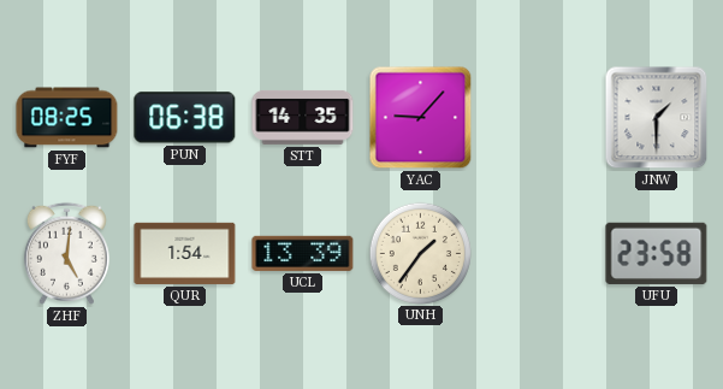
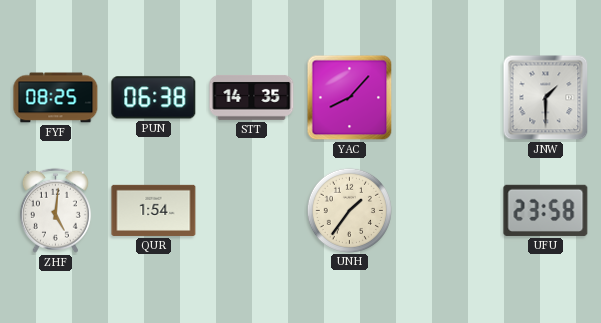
YAC: 9:07 -> 8:07 (350, 98)
UCL: 13:39 -> none (303, 253)
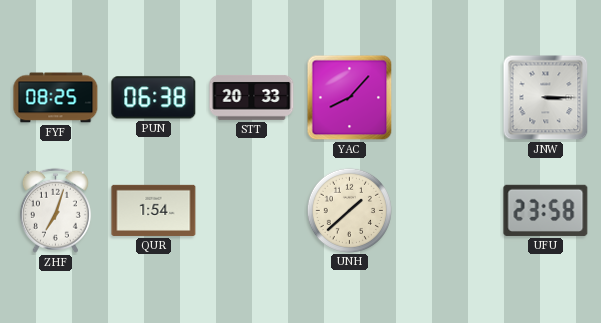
STT: 14:35 -> 20:33 (252, 97)
JNW: 1:30 -> 3:15 (546, 98)
ZHF: 5:01 -> 7:03 (55, 210)
UNH: 1:36 -> 1:38 (349, 210)
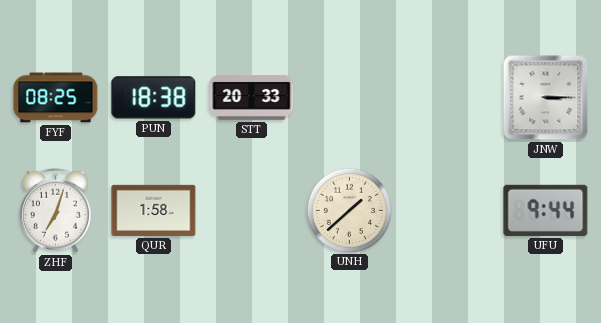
PUN: 06:38 -> 18:38 (154, 98)
YAC: 8:07 -> none (350, 98)
QUR: 1:54 -> 1:58 (154, 210)
UFU: 23:58 -> 9:44 (546, 210)
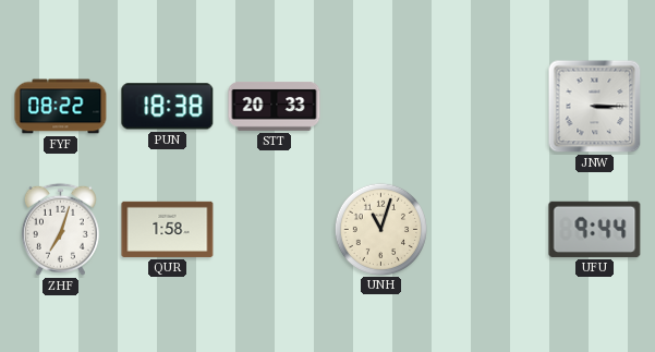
FYF: 08:25 -> 08:22 (61, 107)
UNH: 1:38 -> 11:03 (380, 229)
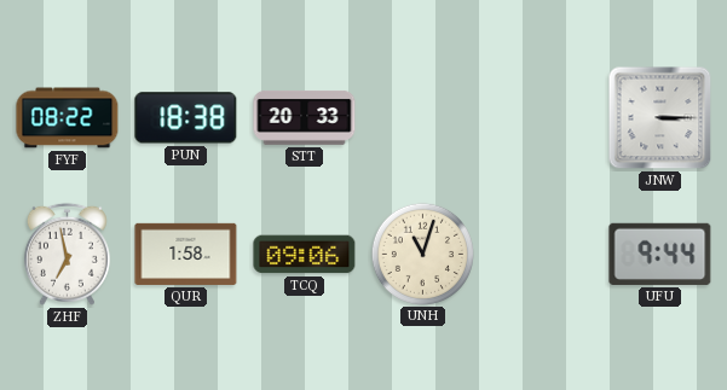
ZHF: 7:03 -> 6:58 (67, 254)
TCQ: none -> 09:06 (305, 255)
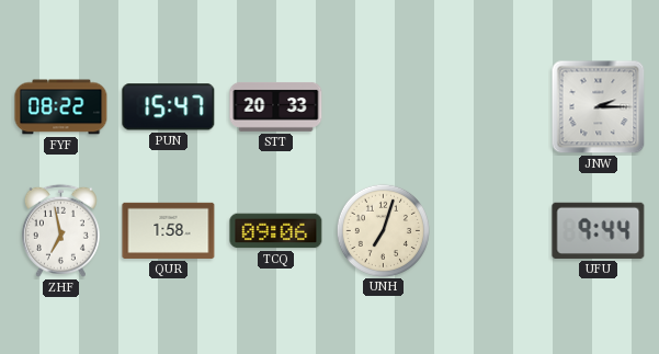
PUN: 18:38 -> 15:47 (169, 107)
JNW: 3:15 -> 2:15 (599, 107)
UNH: 11:03 -> 7:03 (383, 230)
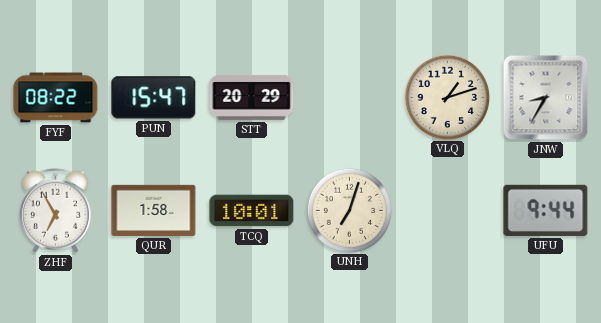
STT: 20:33 -> 20:29 (252, 97)
VLQ: none -> 1:12 (447, 97)
JNW: 2:15 -> 8:35 (546, 98)
ZHF: 6:58 -> 6:55 (55, 210)
TCQ: 09:06 -> 10:01 (252, 211)
